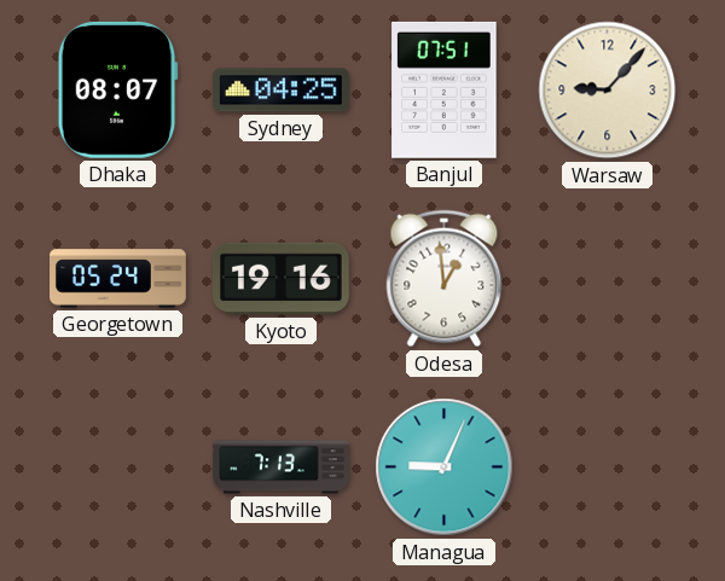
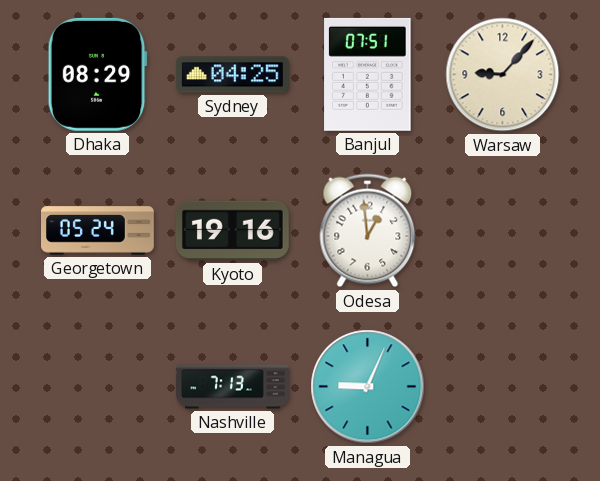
Dhaka: 08:07 -> 08:29 (97, 74)
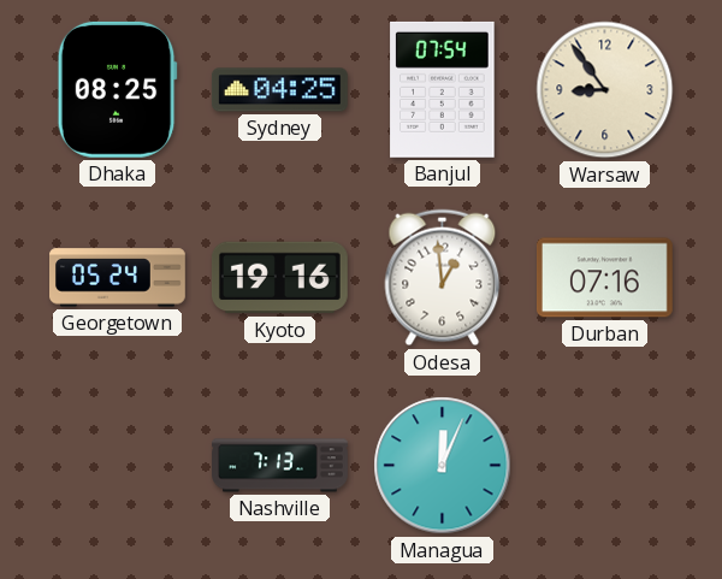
Dhaka: 08:29 -> 08:25 (117, 89)
Banjul: 07:51 -> 07:54 (443, 89)
Warsaw: 9:07 -> 8:54 (605, 90)
Durban: none -> 07:16 (604, 278)
Managua: 9:04 -> 12:04 (443, 466)
